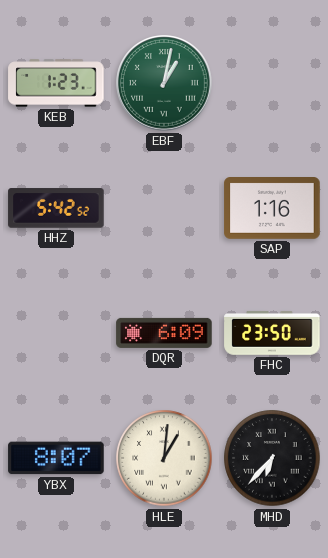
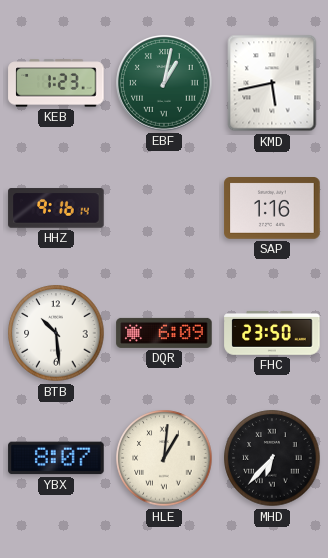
KMD: none -> 5:43 (272, 83)
HHZ: 5:42 -> 9:16 (56, 208)
BTB: none -> 10:29 (56, 333)
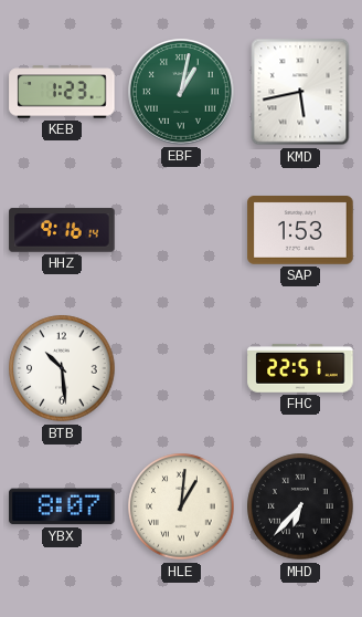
SAP: 1:16 -> 1:53 (300, 231)
DQR: 6:09 -> none (164, 333)
FHC: 23:50 -> 22:51 (300, 368)
